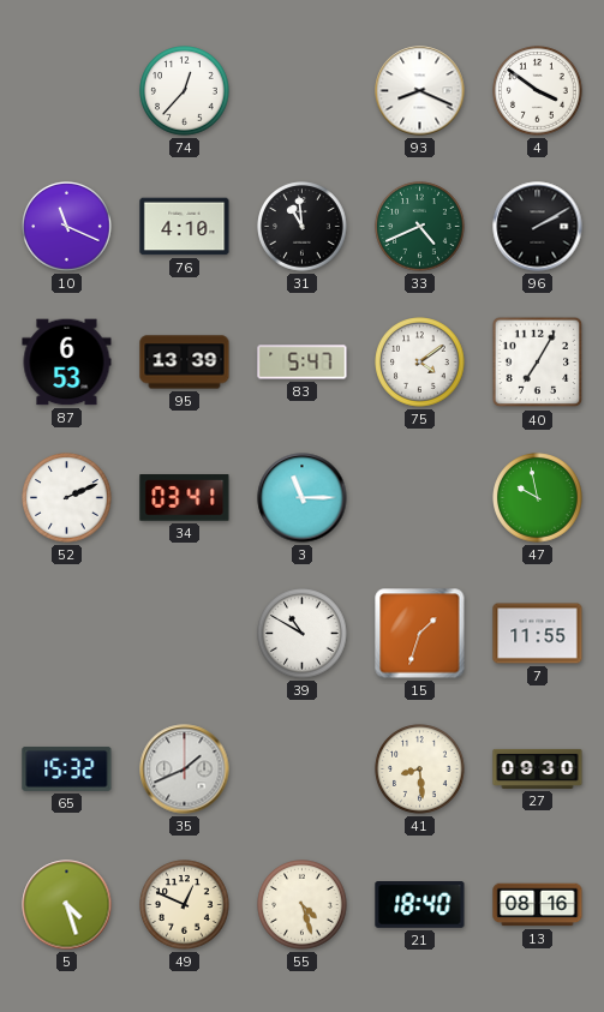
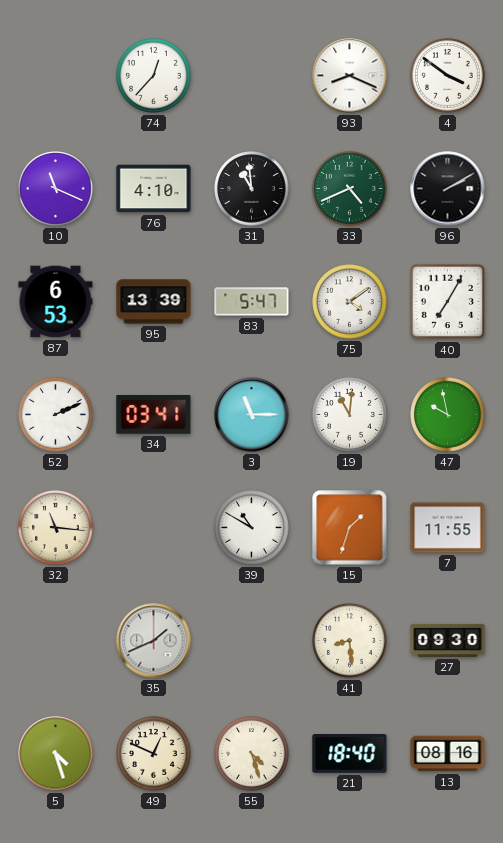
19: none -> 11:01 (350, 415)
32: none -> 11:16 (56, 528)
65: 15:32 -> none (67, 768)
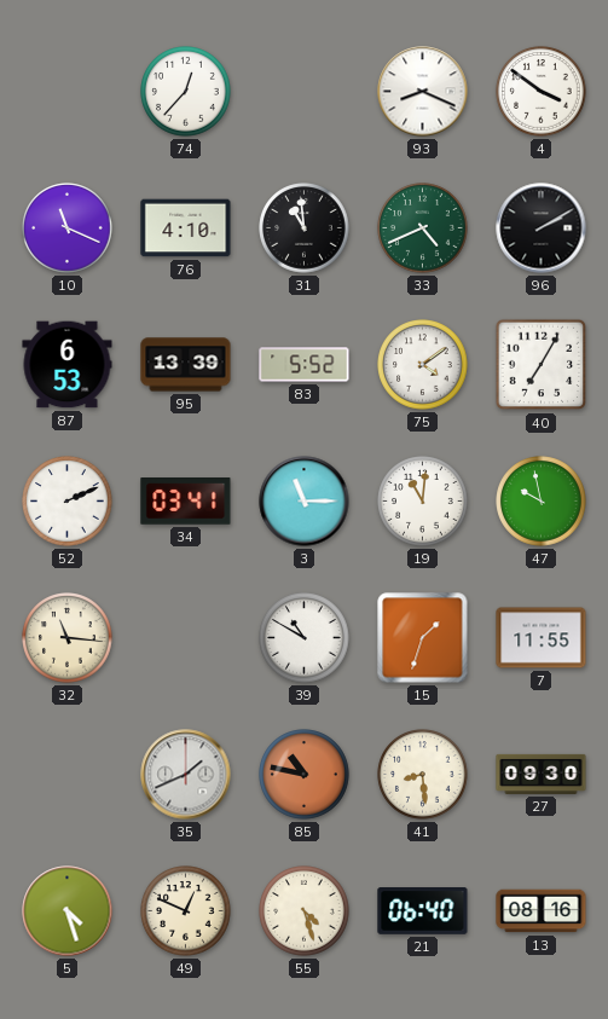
83: 5:47 -> 5:52 (305, 365)
85: none -> 10:47 (305, 775)
21: 18:40 -> 06:40 (423, 911)
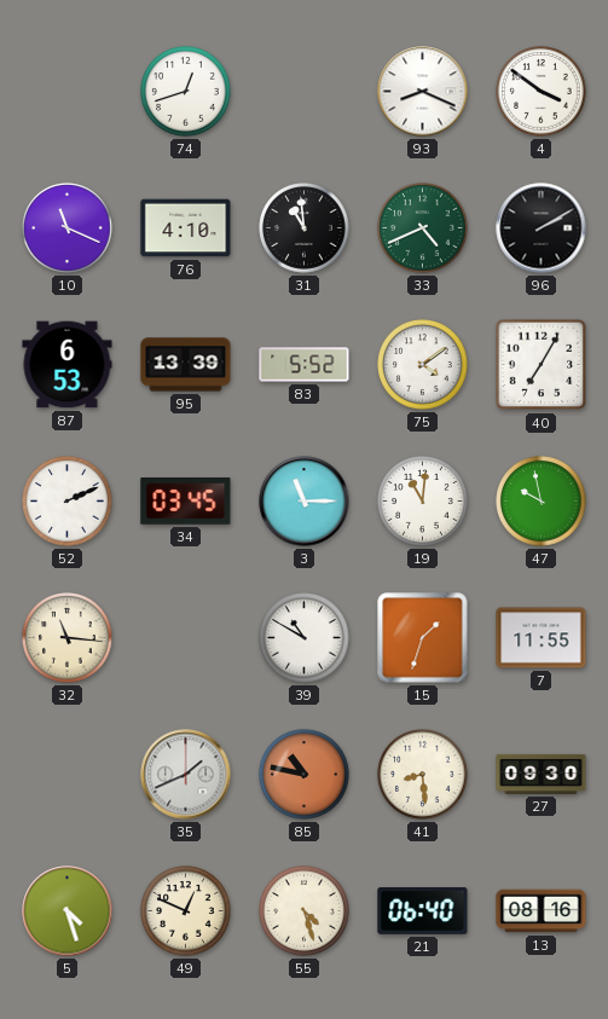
74: 12:37 -> 12:42 (186, 92)
34: 03:41 -> 03:45 (186, 502)
